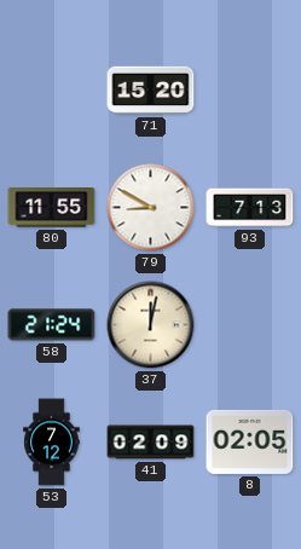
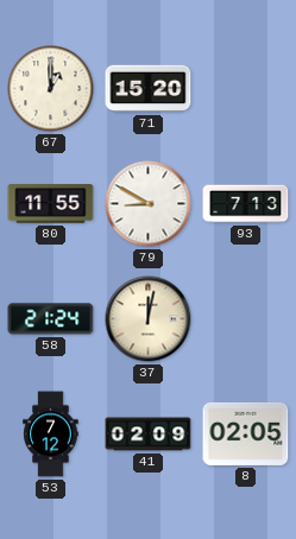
67: none -> 1:00 (51, 89)
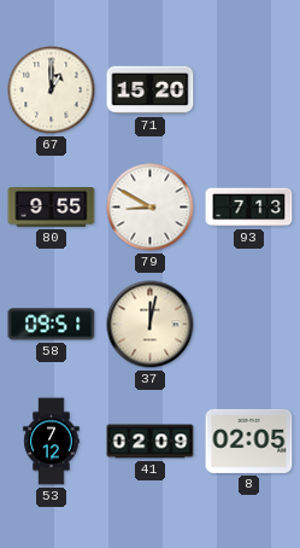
80: 11:55 -> 9:55 (52, 208)
58: 21:24 -> 09:51 (52, 325)
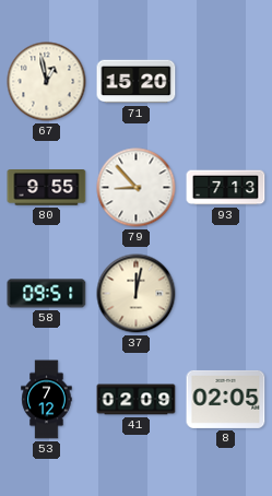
67: 1:00 -> 12:58 (47, 82)
79: 8:50 -> 8:53 (137, 188)
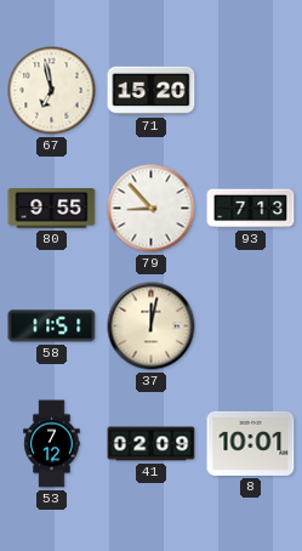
67: 12:58 -> 6:58 (52, 91)
58: 09:51 -> 11:51 (52, 326)
8: 02:05 -> 10:01 (251, 443)
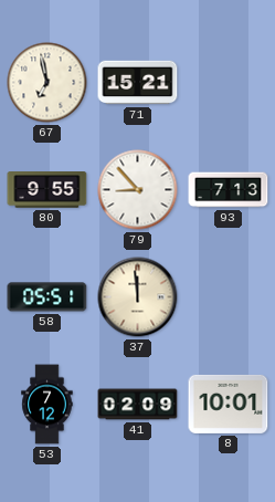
71: 15:20 -> 15:21 (138, 83)
58: 11:51 -> 05:51 (47, 297)
37: 12:02 -> 11:59 (138, 297)
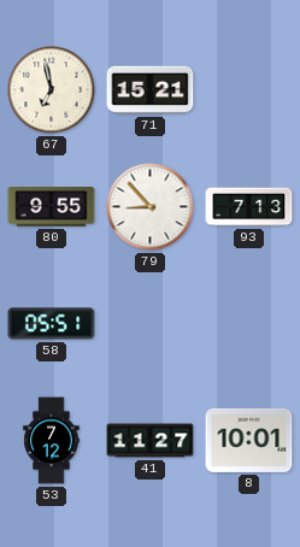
37: 11:59 -> none (138, 297)
41: 02:09 -> 11:27 (151, 441)
